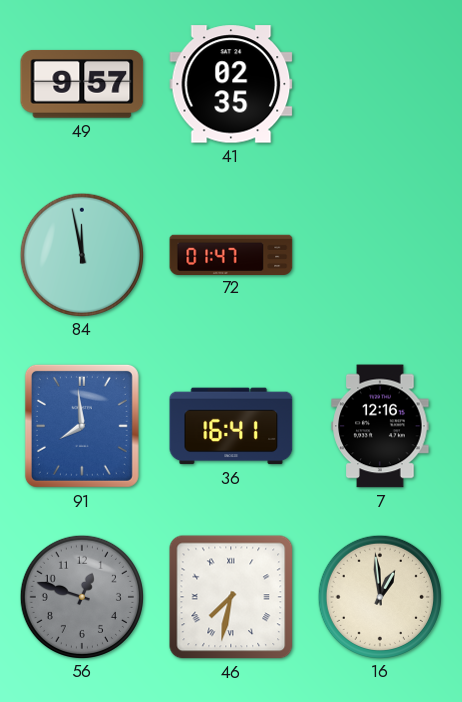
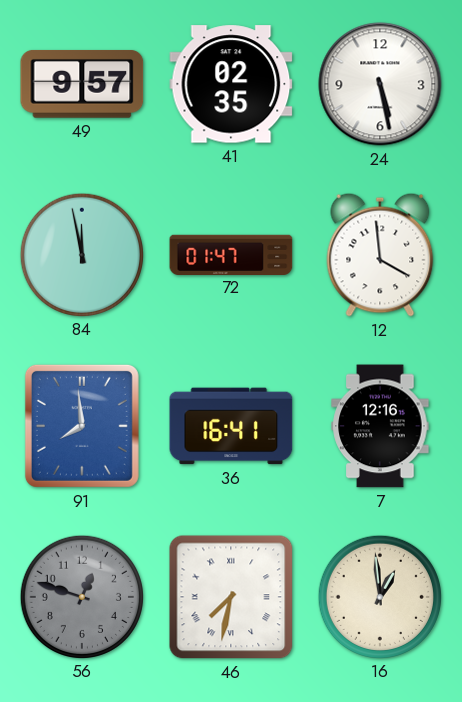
24: none -> 5:28 (380, 84)
12: none -> 3:59 (380, 255)
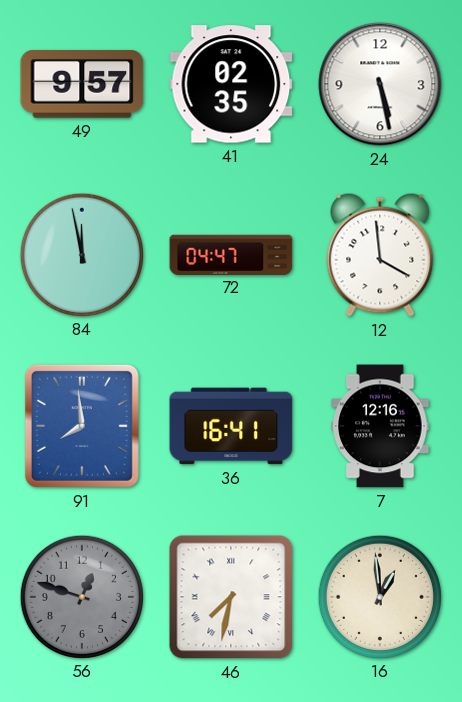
72: 01:47 -> 04:47 (231, 254)
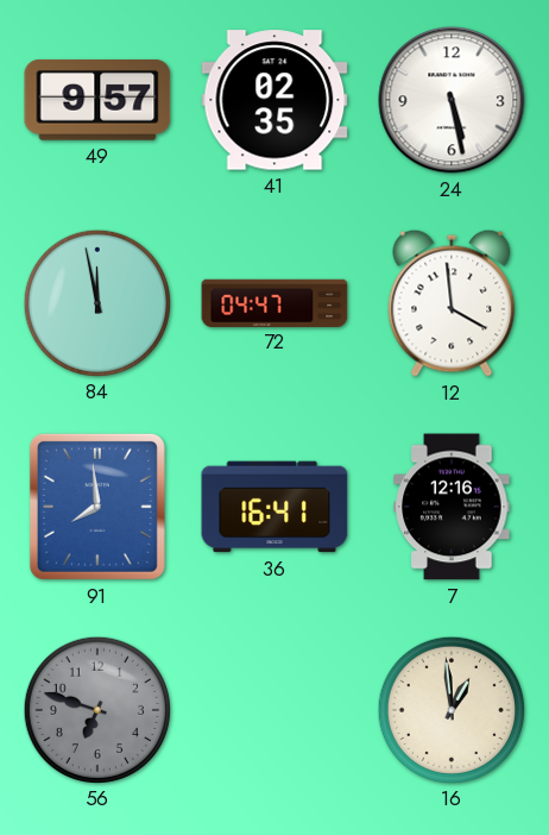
56: 12:48 -> 6:48 (96, 709)
46: 7:32 -> none (231, 597)
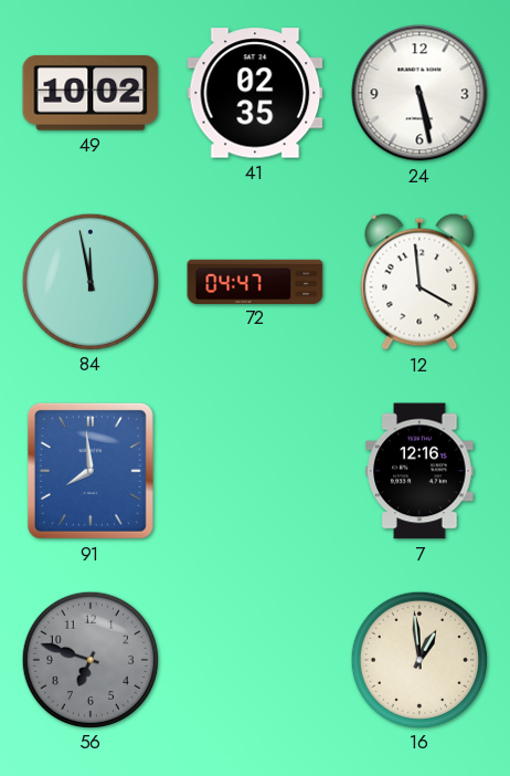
49: 9:57 -> 10:02 (91, 93)
36: 16:41 -> none (274, 507)
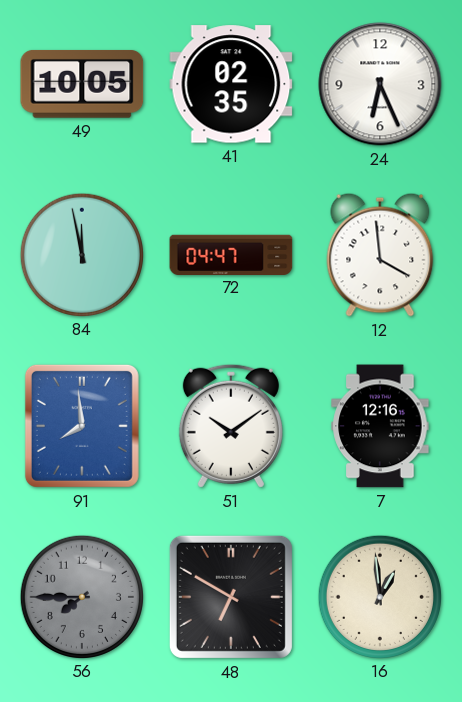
49: 10:02 -> 10:05 (82, 84)
24: 5:28 -> 6:26 (380, 84)
51: none -> 10:09 (231, 426)
56: 6:48 -> 7:45 (81, 596)
48: none -> 6:50 (231, 597)
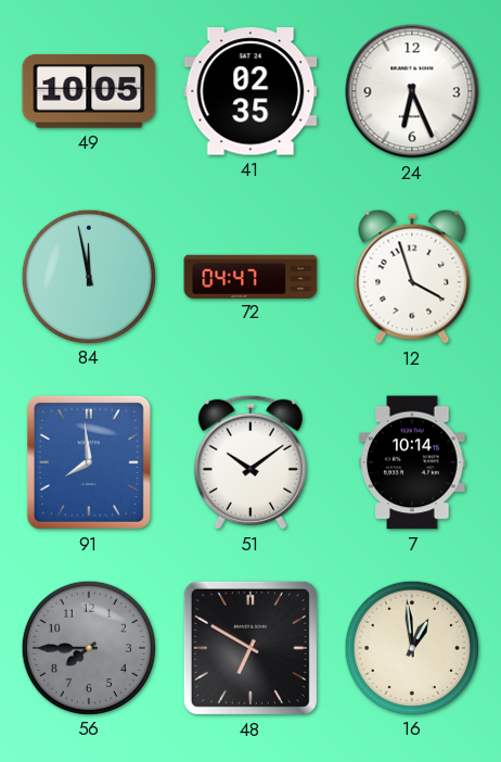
12: 3:59 -> 3:57 (412, 277)
7: 12:16 -> 10:14 (412, 462)
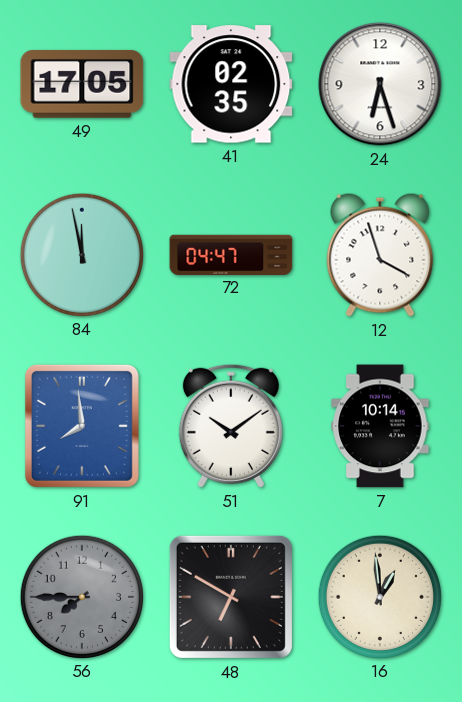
49: 10:05 -> 17:05 (82, 84)
24: 6:26 -> 6:27 (380, 84)
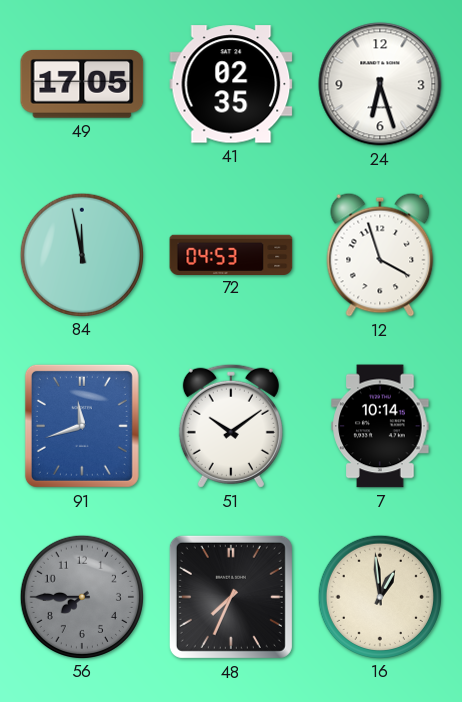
72: 04:47 -> 04:53 (231, 254)
91: 7:59 -> 11:42 (82, 426)
48: 6:50 -> 7:34 (231, 597)
